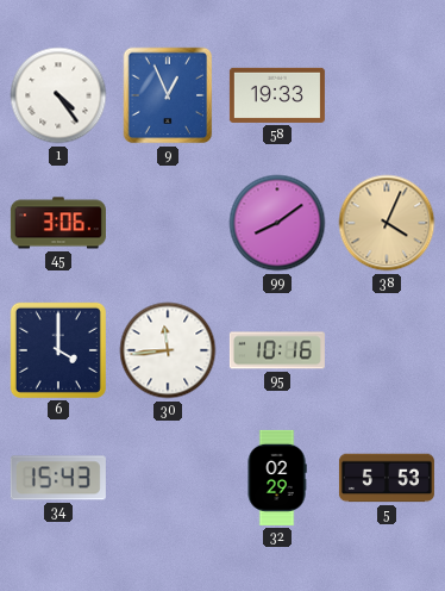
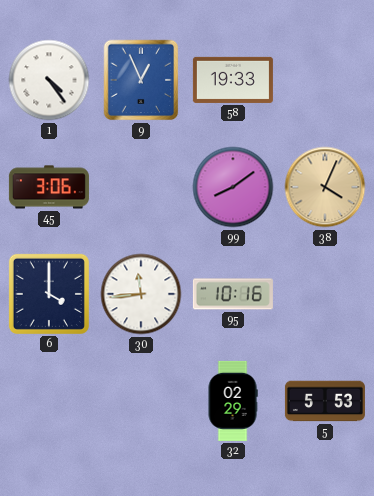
34: 15:43 -> none (58, 478)
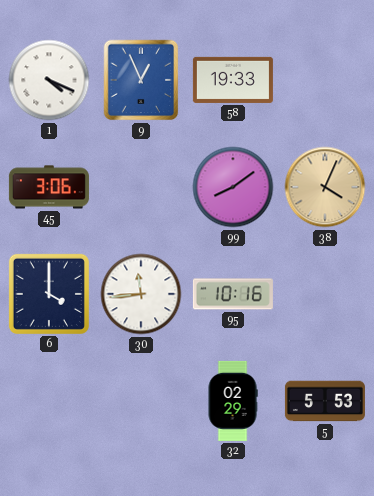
1: 4:24 -> 4:19 (49, 80)
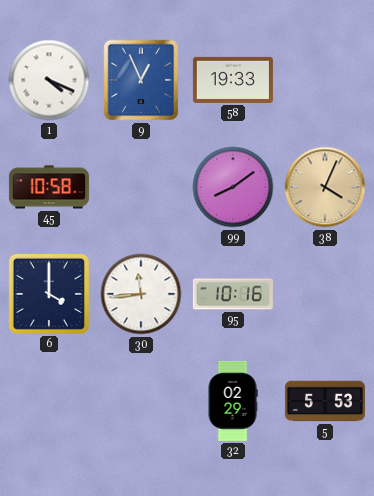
45: 3:06 -> 10:58 (49, 187)
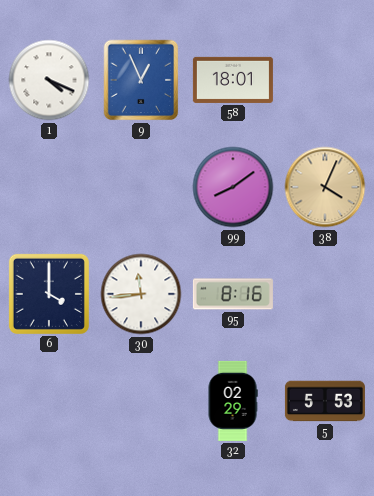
58: 19:33 -> 18:01 (233, 80)
45: 10:58 -> none (49, 187)
95: 10:16 -> 8:16 (233, 294)
